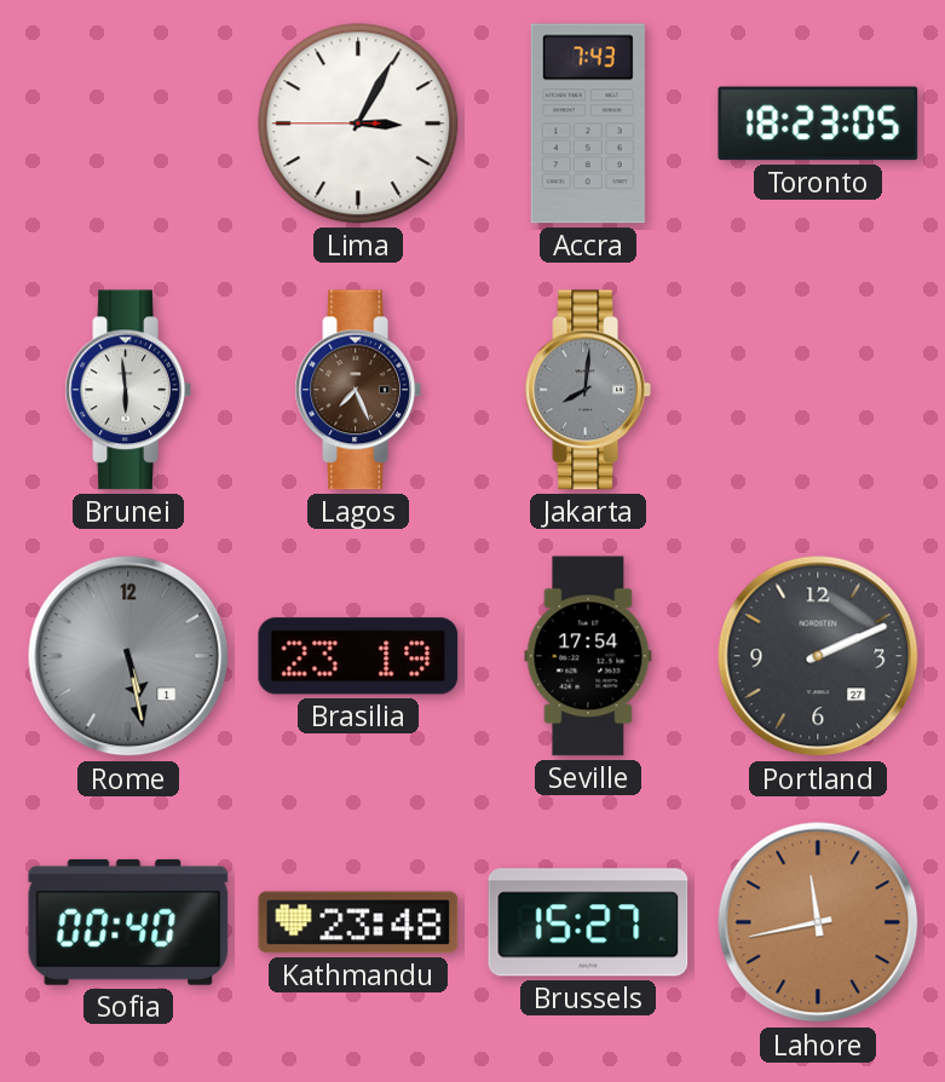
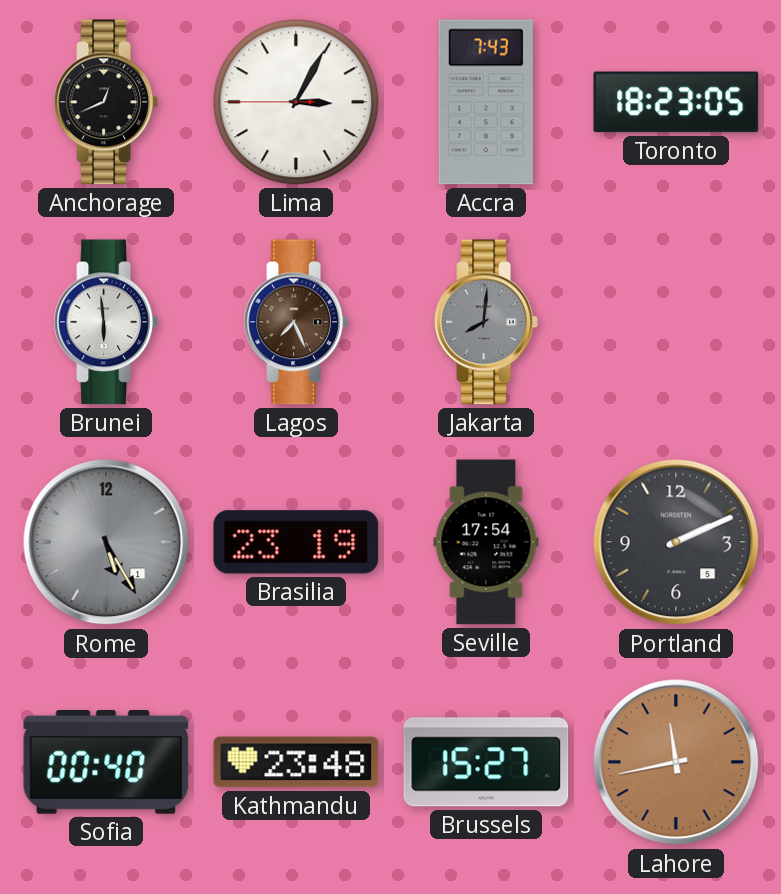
Anchorage: none -> 12:41 (106, 102)
Rome: 5:28 -> 5:25 (106, 542)
Portland date: 27 -> 5 (676, 542)
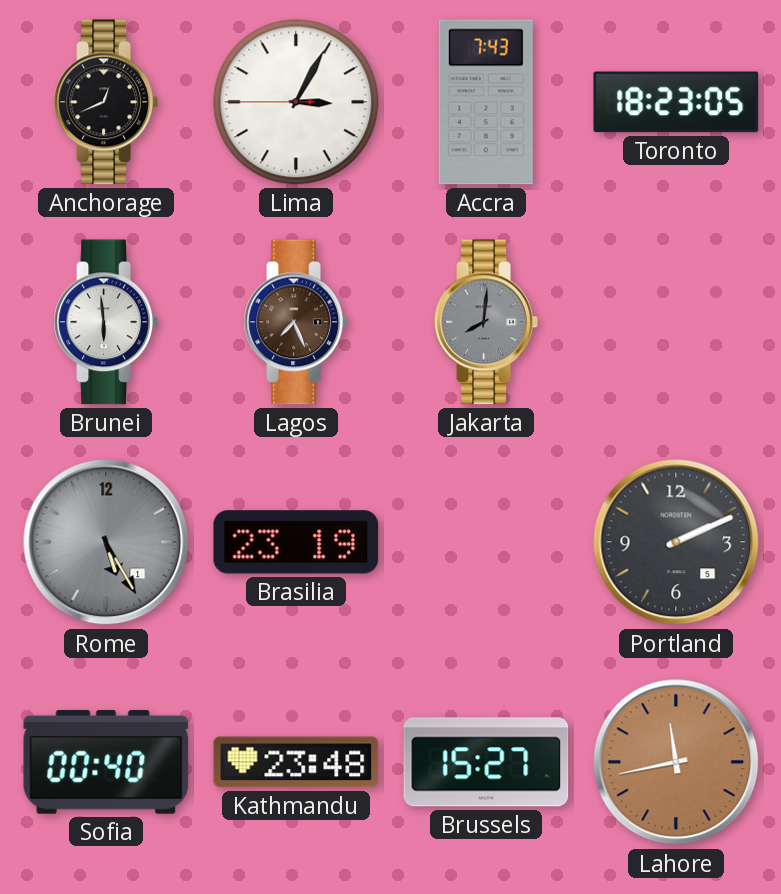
Seville: 17:54 -> none (486, 542)
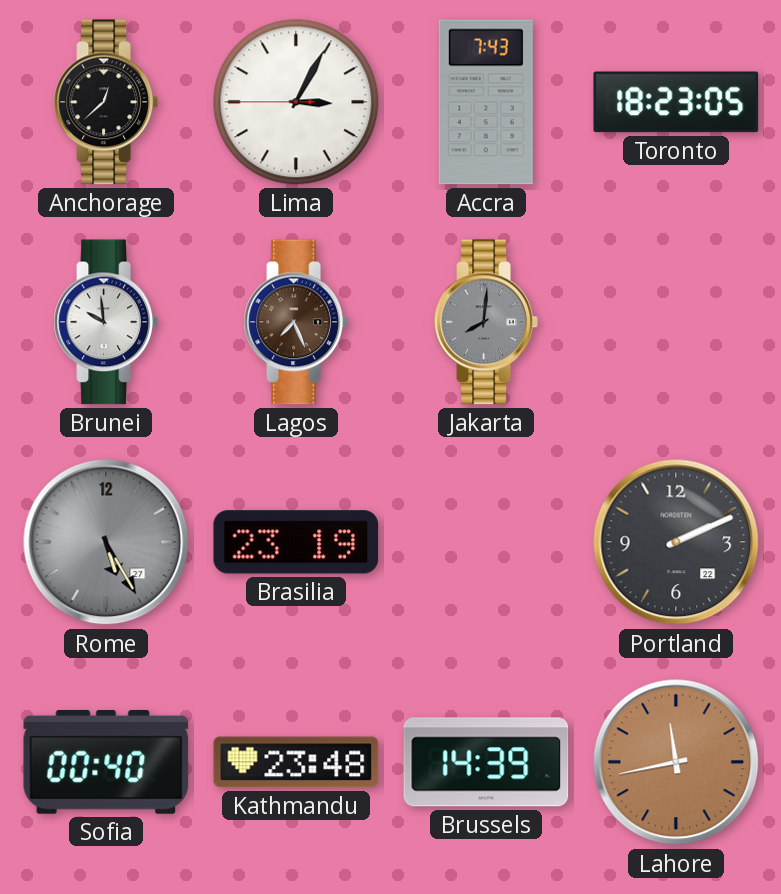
Anchorage: 12:41 -> 12:38 (106, 102)
Brunei: 5:59 -> 9:59 (106, 322)
Rome date: 1 -> 27 (106, 542)
Portland date: 5 -> 22 (676, 542)
Brussels: 15:27 -> 14:39 (486, 762)
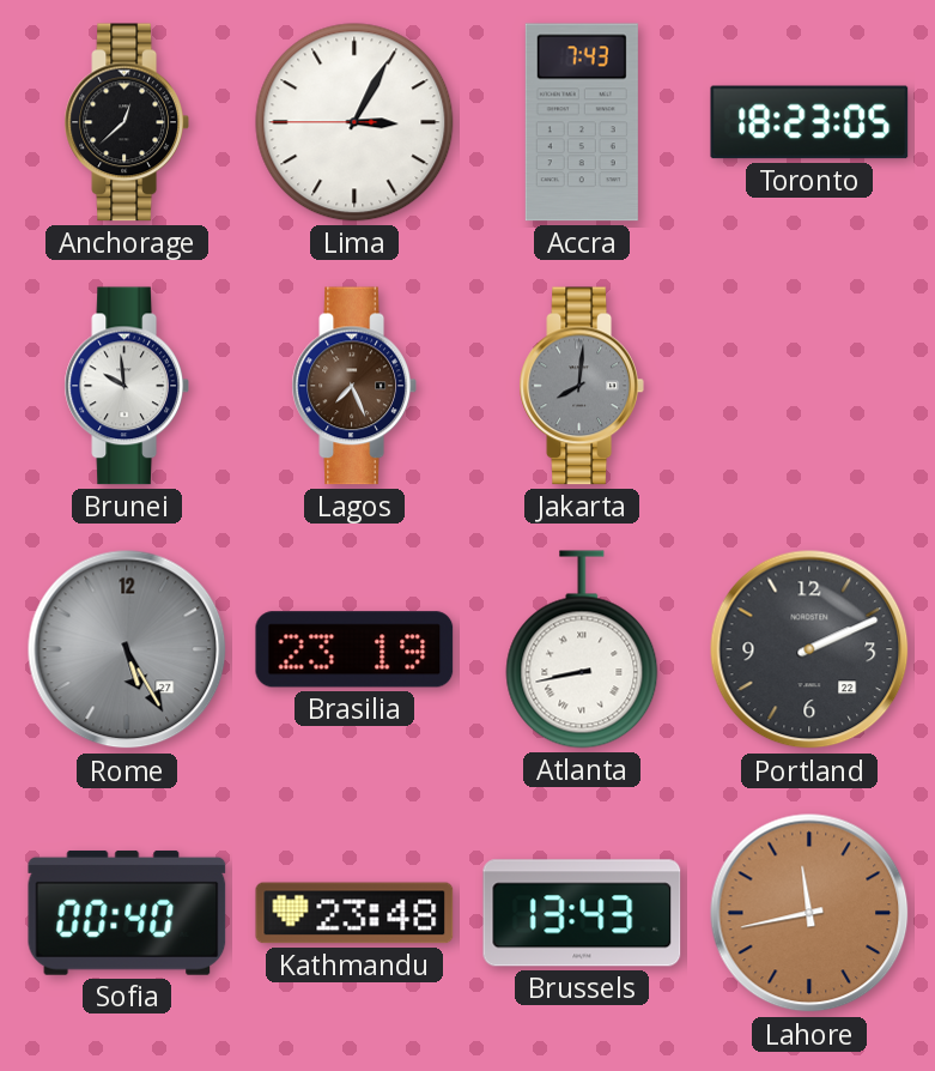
Atlanta: none -> 8:43 (582, 649)
Brussels: 14:39 -> 13:43 (582, 913)
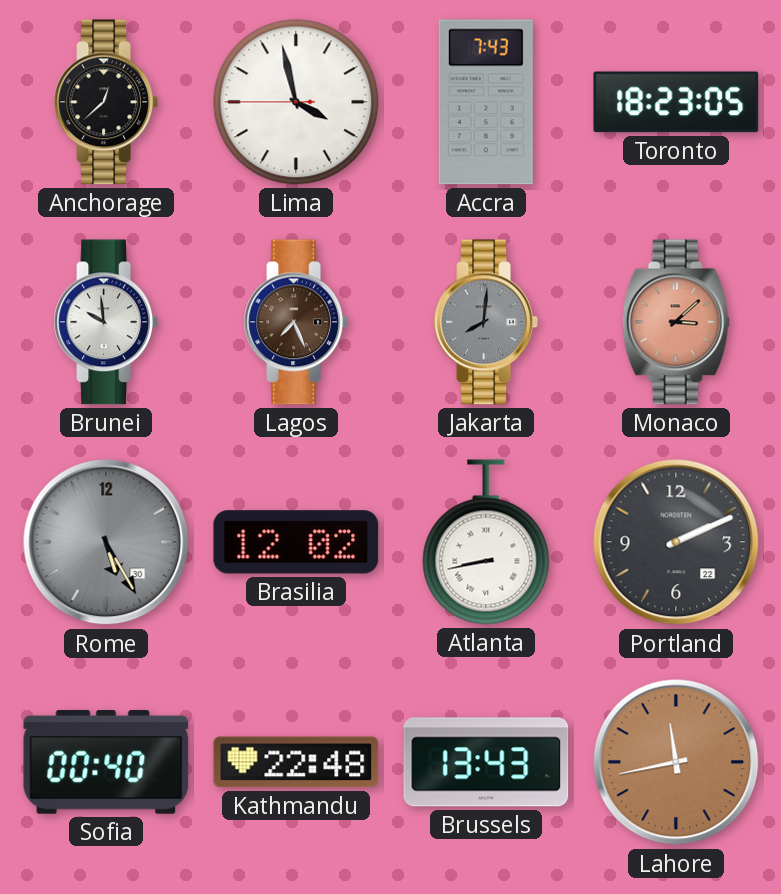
Lima: 3:04 -> 3:57 (296, 102)
Monaco: none -> 3:08 (676, 322)
Rome date: 27 -> 30 (106, 542)
Brasilia: 23:19 -> 12:02 (296, 542)
Kathmandu: 23:48 -> 22:48 (296, 762)
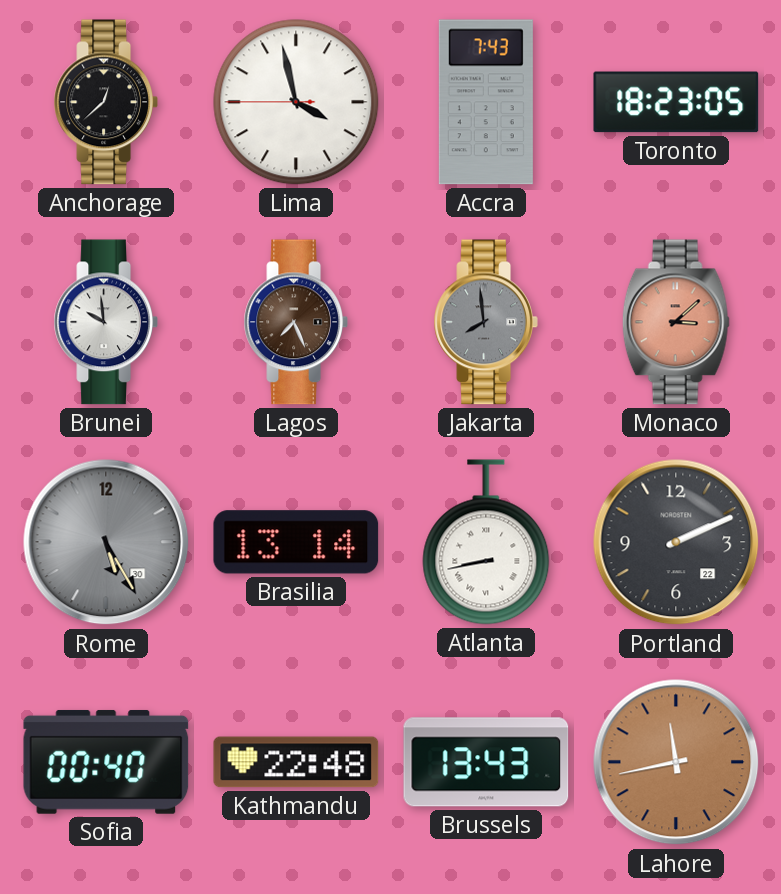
Jakarta: 8:01 -> 7:59 (486, 322)
Brasilia: 12:02 -> 13:14 (296, 542)
